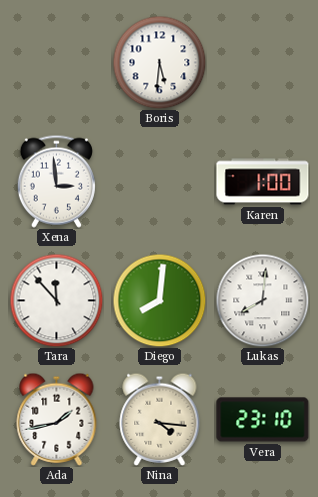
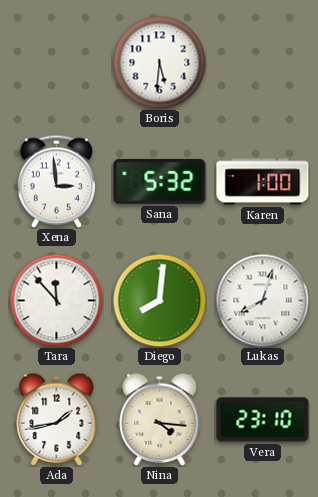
Sana: none -> 5:32 (160, 181)
Lukas: 8:01 -> 8:03 (262, 300)
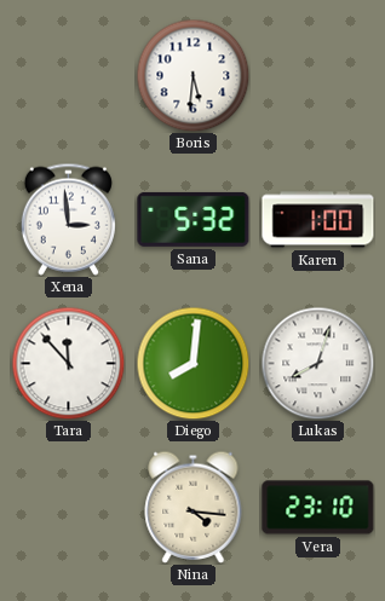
Ada: 1:43 -> none (57, 419)
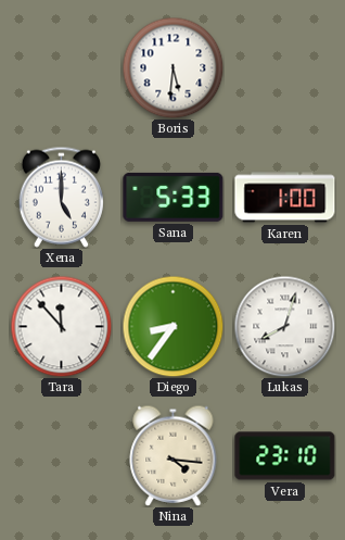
Xena: 2:59 -> 5:00 (61, 197)
Sana: 5:32 -> 5:33 (174, 197)
Diego: 8:01 -> 8:36 (173, 326)
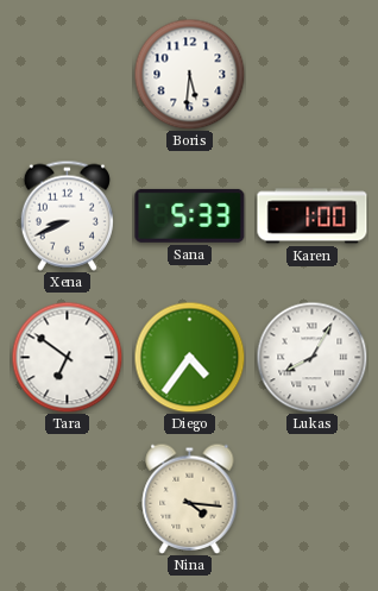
Xena: 5:00 -> 8:41 (67, 215)
Tara: 11:53 -> 6:51 (67, 357)
Diego: 8:36 -> 4:36 (189, 357)
Lukas: 8:03 -> 8:05 (311, 357)
Vera: 23:10 -> none (285, 456)
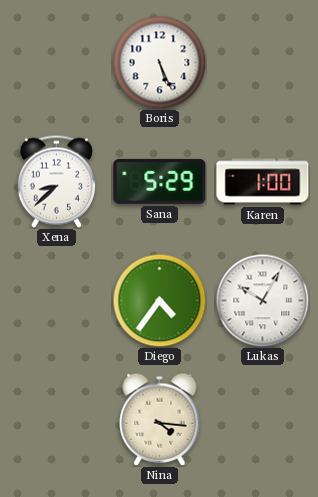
Boris: 5:31 -> 5:26 (159, 62)
Xena: 8:41 -> 8:38 (56, 181)
Sana: 5:33 -> 5:29 (160, 181)
Tara: 6:51 -> none (67, 357)
Lukas: 8:05 -> 10:05 (262, 300)
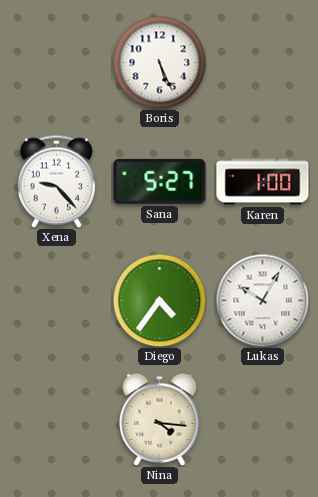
Xena: 8:38 -> 9:23 (56, 181)
Sana: 5:29 -> 5:27 (160, 181)
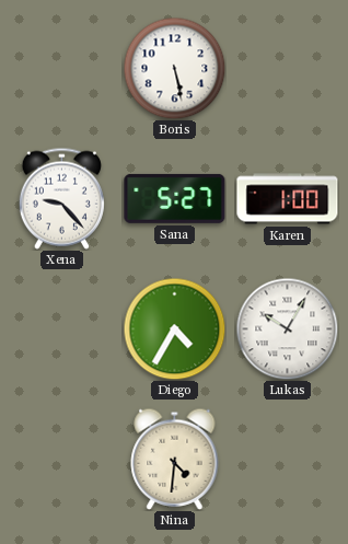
Boris: 5:26 -> 5:28 (174, 68)
Diego: 4:36 -> 4:35 (174, 328)
Nina: 4:16 -> 4:31 (175, 459)
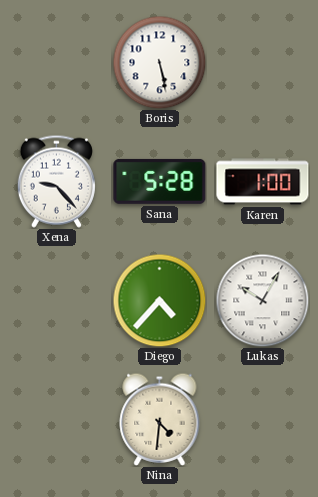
Sana: 5:27 -> 5:28 (160, 181)
Diego: 4:35 -> 4:37 (159, 300)
